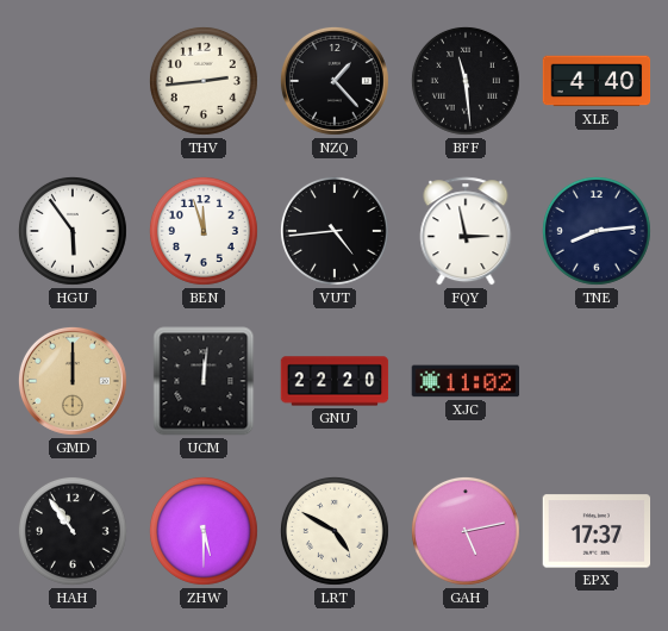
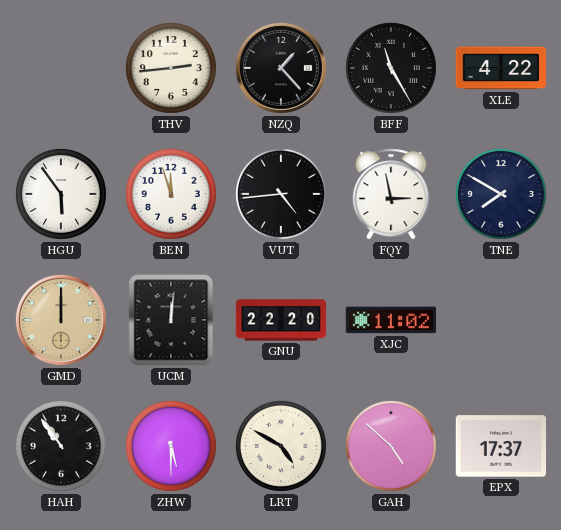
BFF: 11:29 -> 11:25 (391, 68)
XLE: 4:40 -> 4:22 (501, 68)
TNE: 8:14 -> 7:50 (501, 194)
GAH: 5:13 -> 4:52 (391, 446)
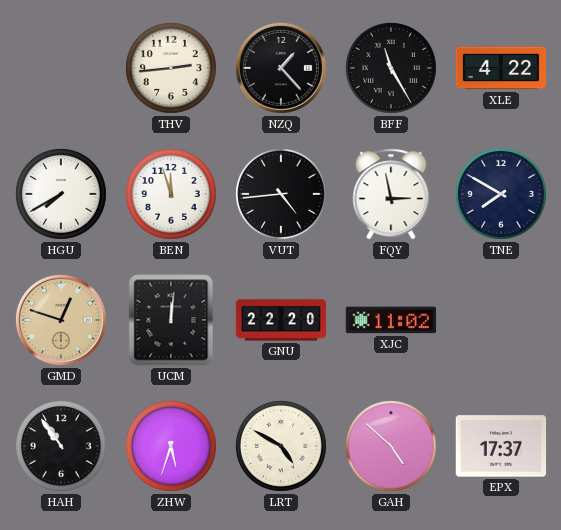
HGU: 5:54 -> 7:40 (61, 194)
GMD: 12:00 -> 12:48 (61, 320)
ZHW: 5:30 -> 5:33 (171, 446)
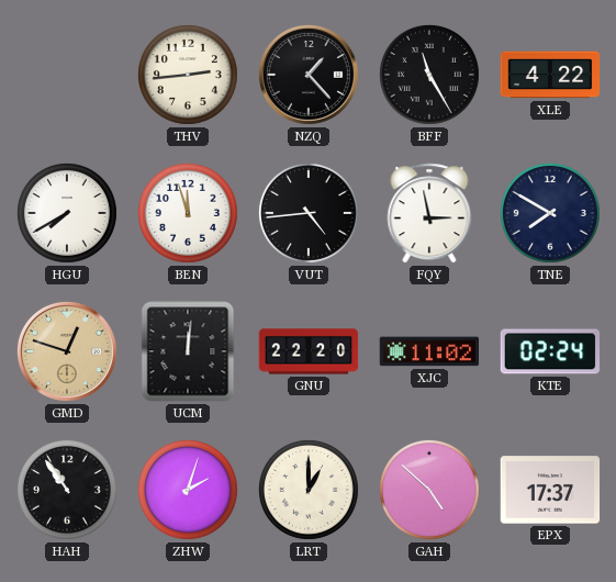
KTE: none -> 02:24 (550, 351)
ZHW: 5:33 -> 2:03 (188, 490)
LRT: 4:50 -> 1:00 (309, 490)
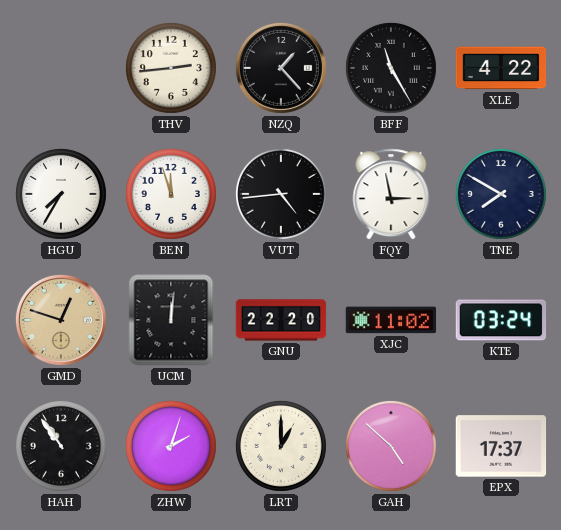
HGU: 7:40 -> 7:35 (61, 194)
KTE: 02:24 -> 03:24 (501, 320)
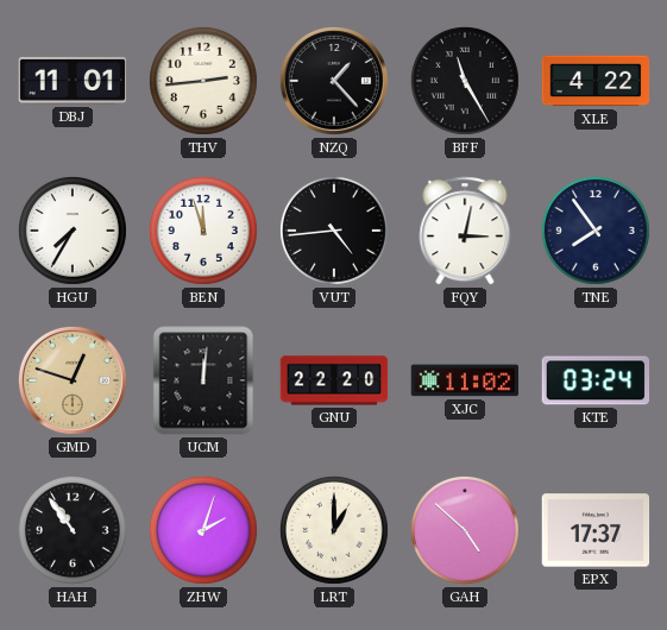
DBJ: none -> 11:01 (73, 81)
FQY: 2:58 -> 3:02 (465, 231)
TNE: 7:50 -> 7:54 (596, 231)
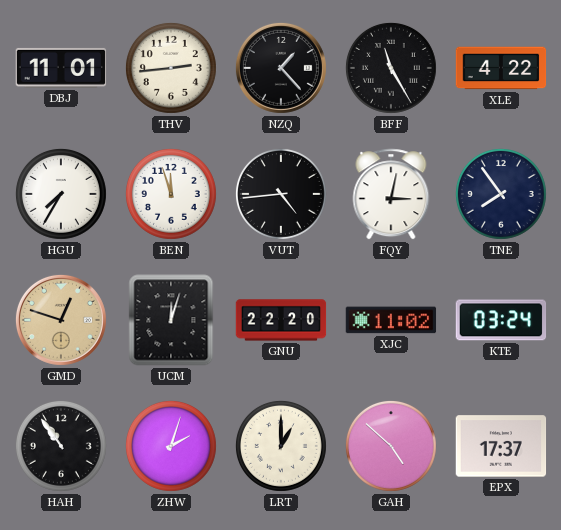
UCM: 12:01 -> 12:03 (171, 320)
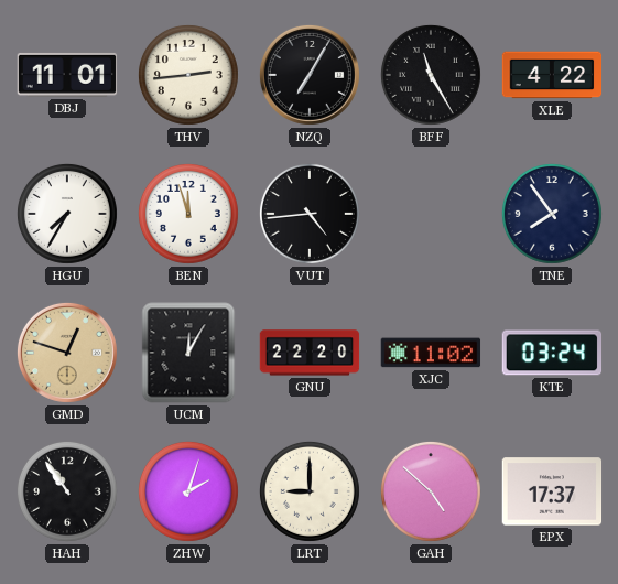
NZQ: 1:23 -> 7:05 (310, 75)
FQY: 3:02 -> none (391, 194)
UCM: 12:03 -> 12:05 (188, 353)
LRT: 1:00 -> 9:00 (310, 491)
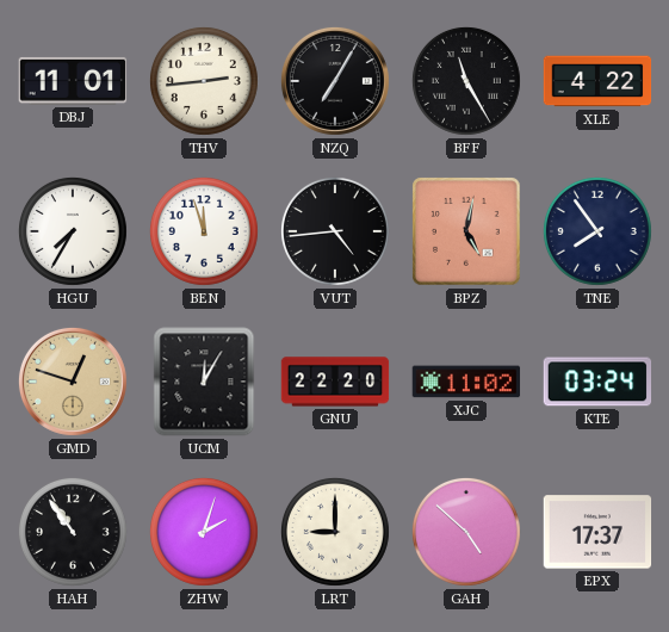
BPZ: none -> 5:02 (466, 231)
